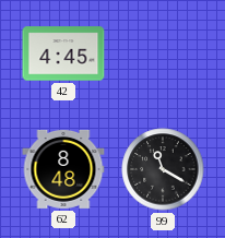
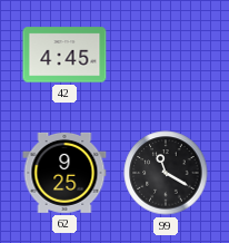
62: 8:48 -> 9:25 (64, 173)
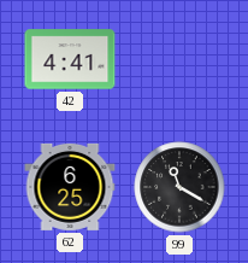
42: 4:45 -> 4:41 (70, 59)
62: 9:25 -> 6:25 (70, 187)
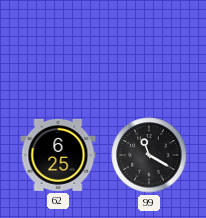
42: 4:41 -> none (70, 59)
